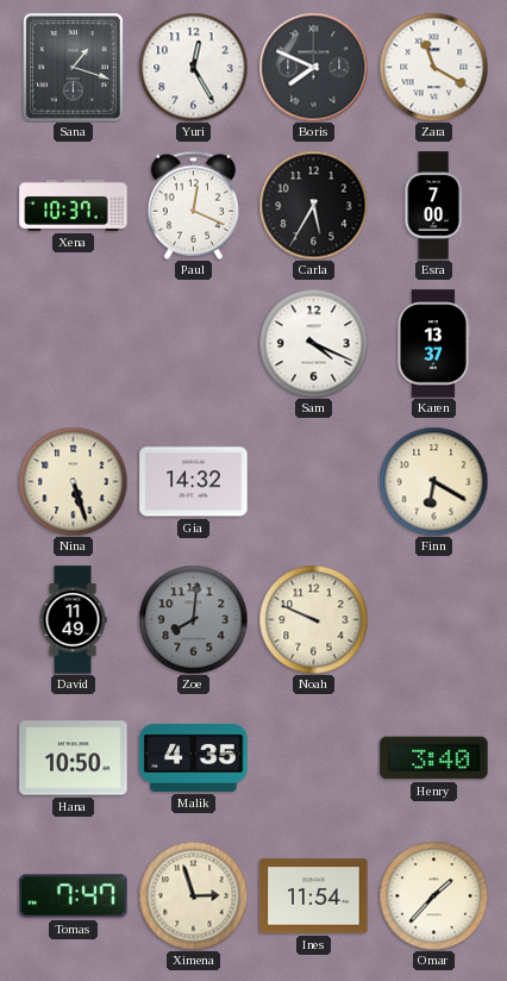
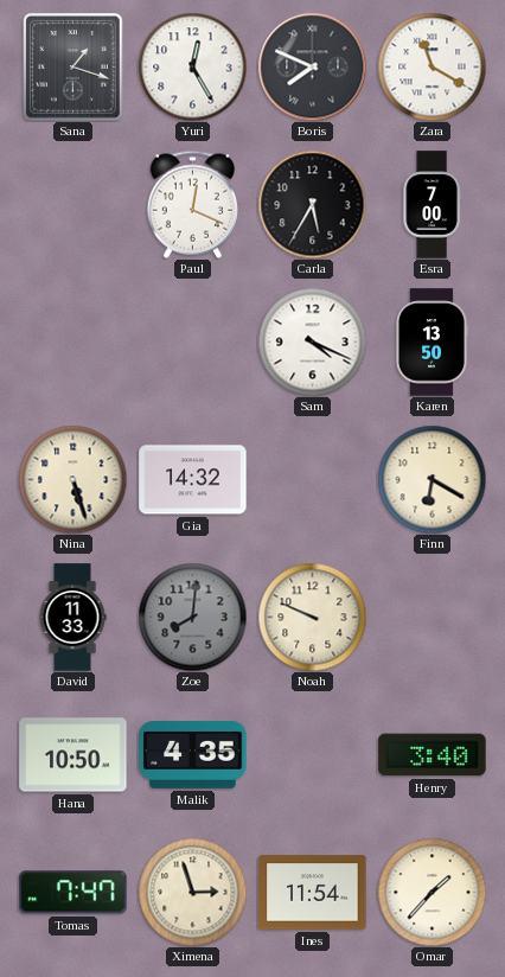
Xena: 10:37 -> none (74, 205)
Karen: 13:37 -> 13:50 (433, 343)
David: 11:49 -> 11:33 (72, 618)
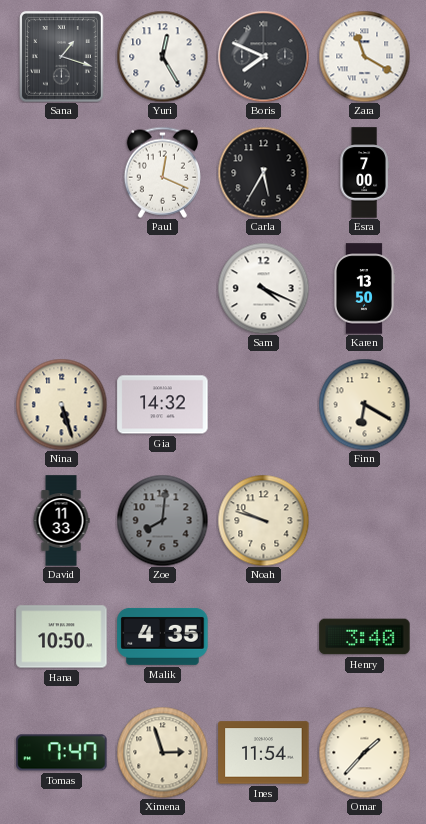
Noah: 9:49 -> 9:48 (263, 520)
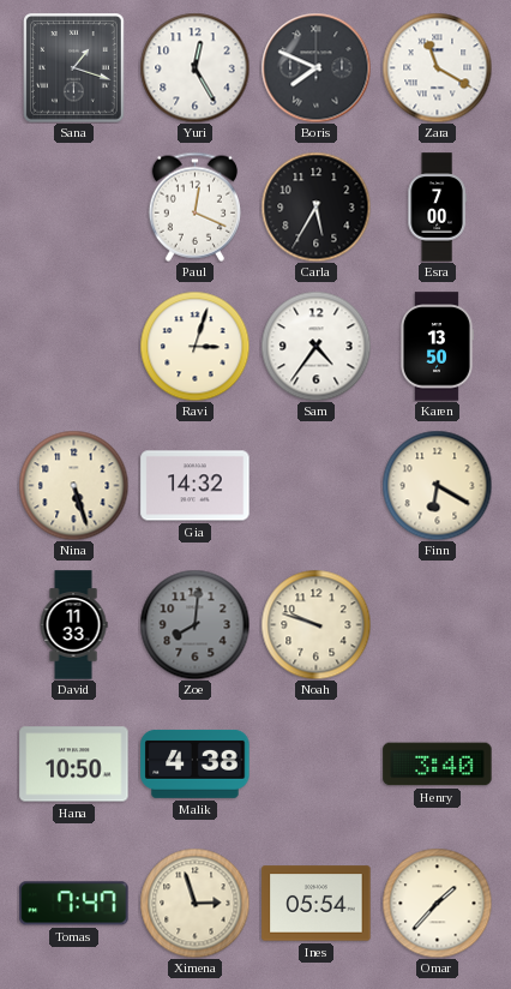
Ravi: none -> 3:03 (194, 346)
Sam: 4:19 -> 4:36 (315, 346)
Malik: 4:35 -> 4:38 (196, 763)
Ines: 11:54 -> 05:54 (317, 904)
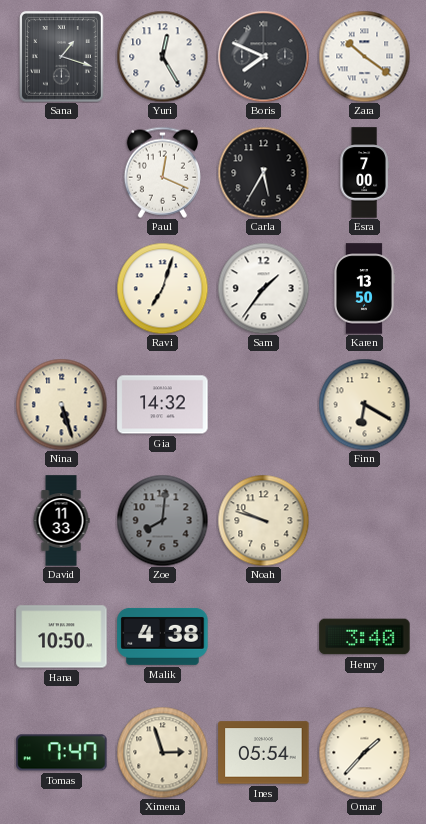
Zara: 11:20 -> 10:21 (364, 56)
Ravi: 3:03 -> 7:03 (162, 288)
Sam: 4:36 -> 1:36 (263, 288)
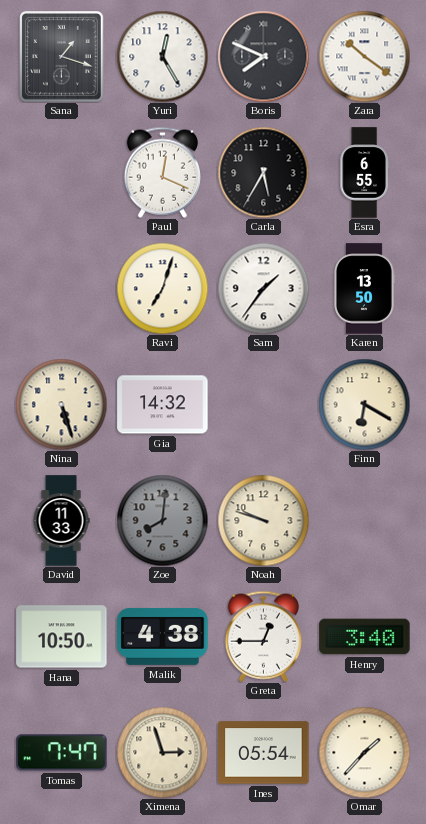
Esra: 7:00 -> 6:55 (364, 173)
Greta: none -> 12:45 (263, 636)
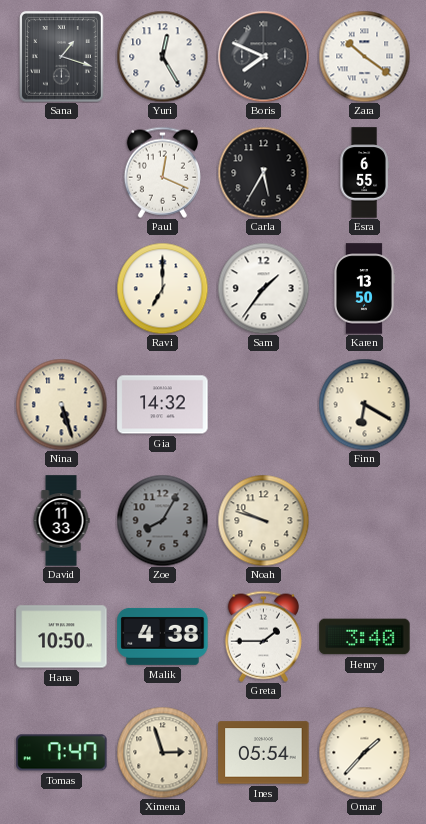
Ravi: 7:03 -> 7:00 (162, 288)
Zoe: 8:01 -> 8:05 (162, 520)
Greta: 12:45 -> 1:45 (263, 636)
